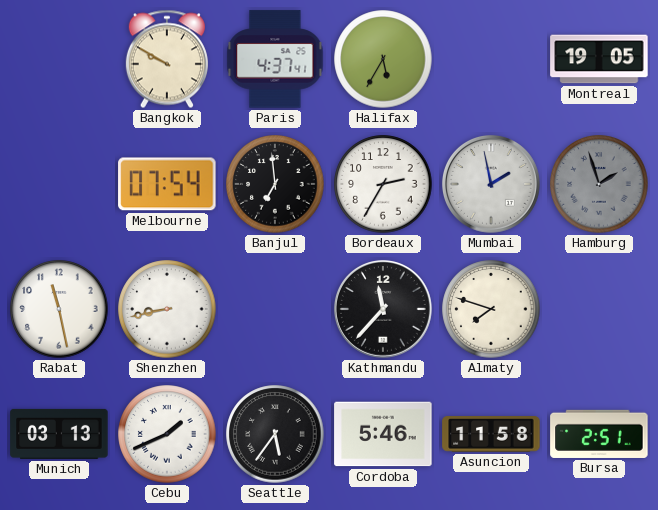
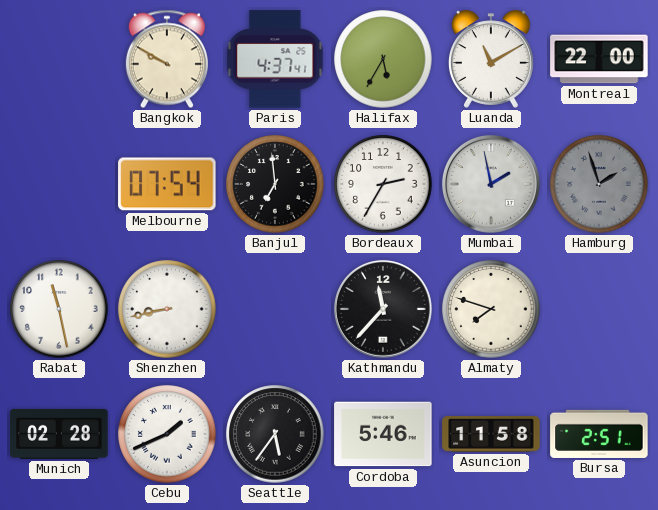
Luanda: none -> 11:10 (491, 59)
Montreal: 19:05 -> 22:00 (599, 59)
Munich: 03:13 -> 02:28 (59, 434)
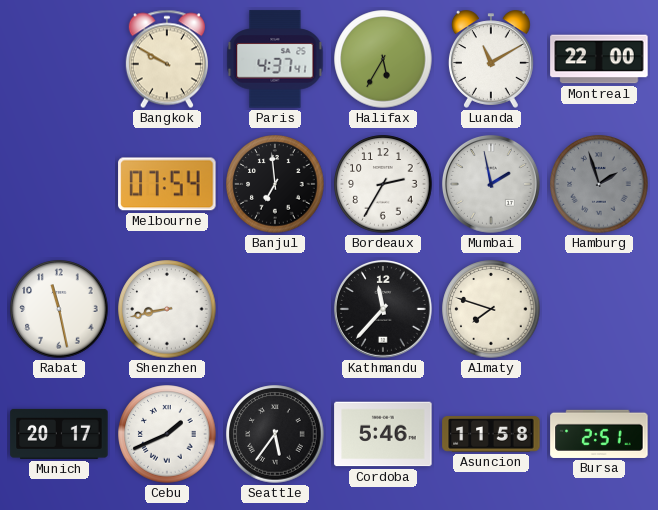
Munich: 02:28 -> 20:17 (59, 434)
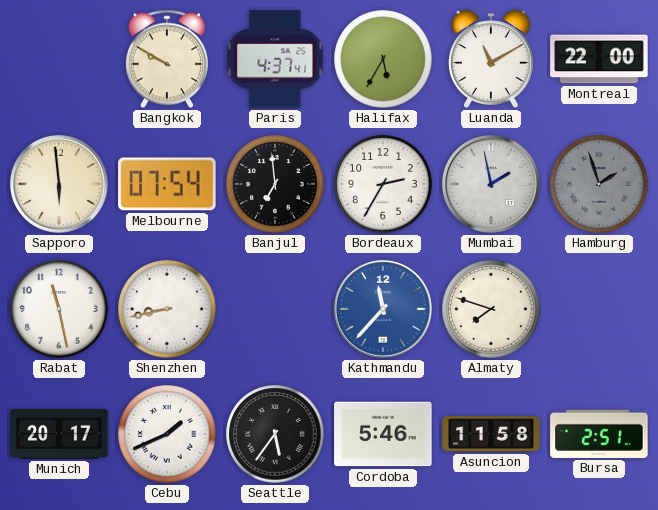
Sapporo: none -> 5:59 (59, 184)
Kathmandu dial: black -> blue (383, 309)
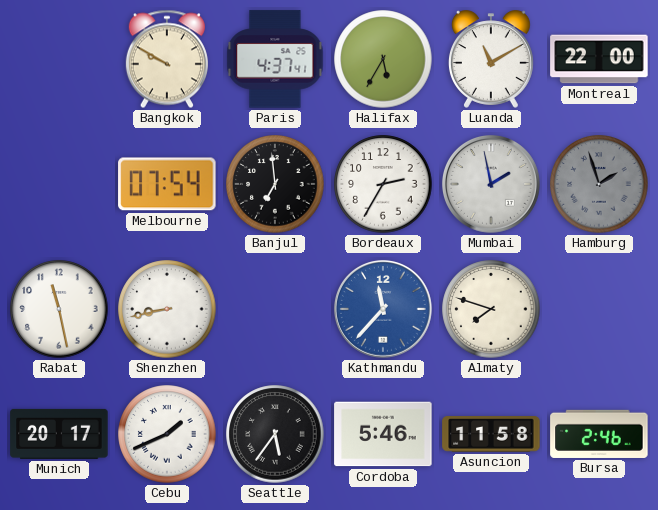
Sapporo: 5:59 -> none (59, 184)
Bursa: 2:51 -> 2:46 (599, 434)
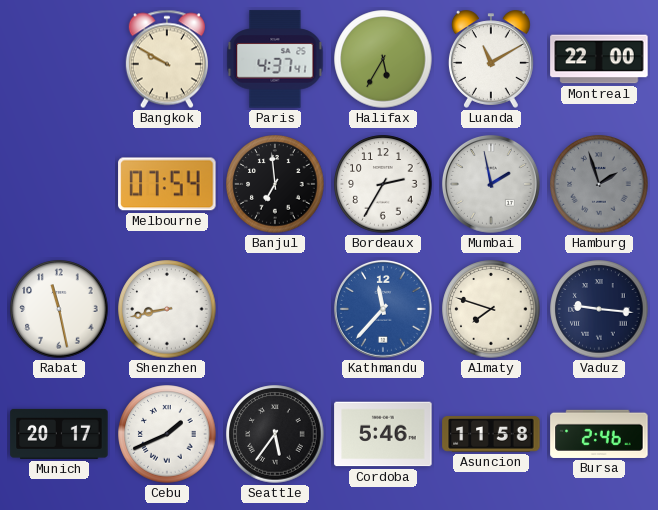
Vaduz: none -> 9:16 (599, 309)
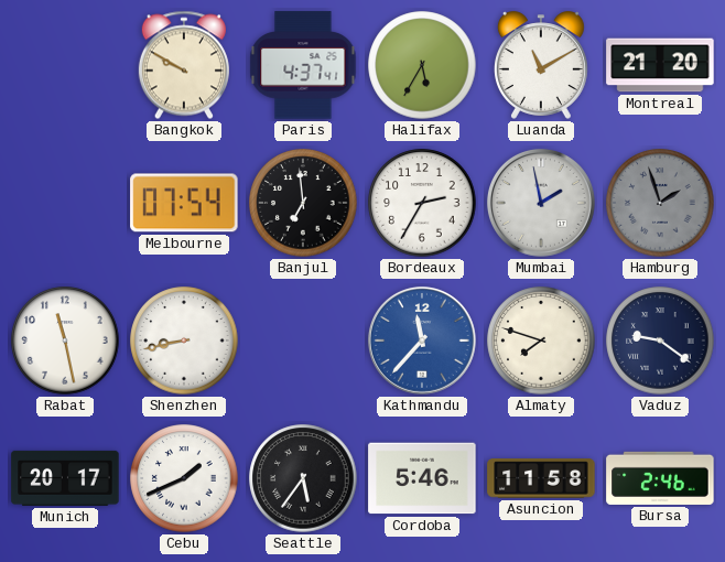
Montreal: 22:00 -> 21:20 (660, 65)
Vaduz: 9:16 -> 9:21 (660, 341)
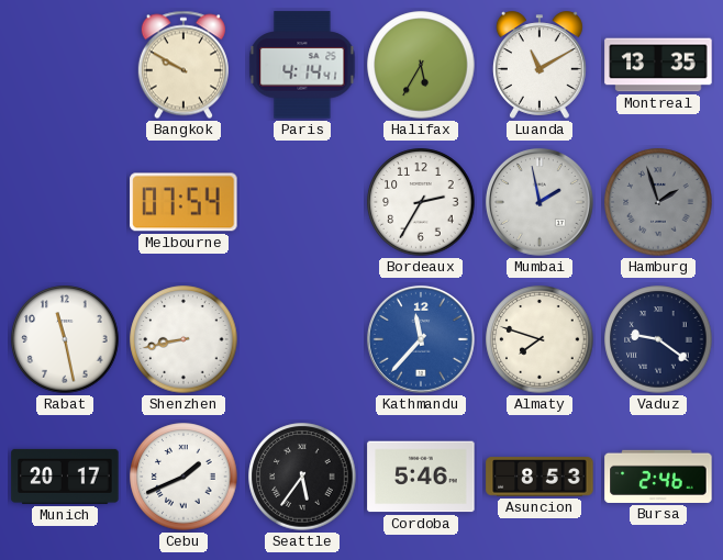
Paris: 4:37 -> 4:14 (302, 65)
Montreal: 21:20 -> 13:35 (658, 65)
Banjul: 6:59 -> none (303, 203)
Asuncion: 11:58 -> 8:53 (540, 477)
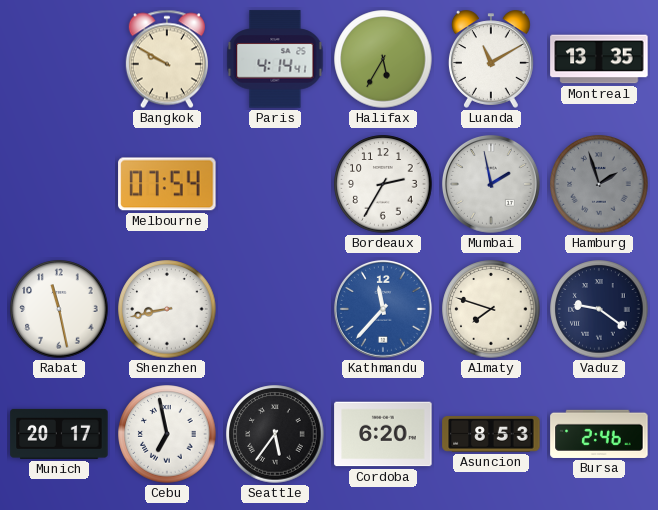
Cebu: 1:41 -> 6:58 (167, 434)
Cordoba: 5:46 -> 6:20 (383, 434)
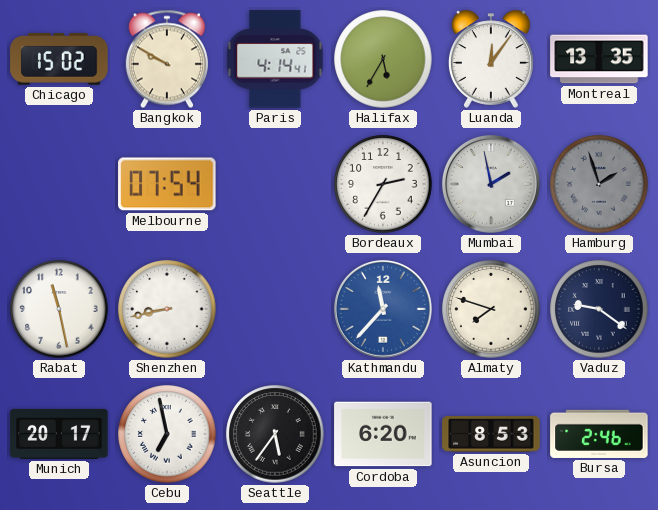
Chicago: none -> 15:02 (59, 60)
Luanda: 11:10 -> 12:06 (491, 59)
